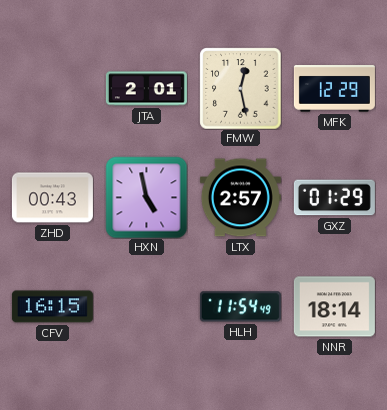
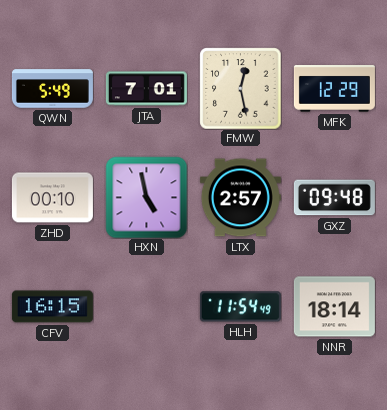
QWN: none -> 5:49 (52, 89)
JTA: 2:01 -> 7:01 (146, 89)
ZHD: 00:43 -> 00:10 (52, 198)
GXZ: 01:29 -> 09:48 (334, 198)
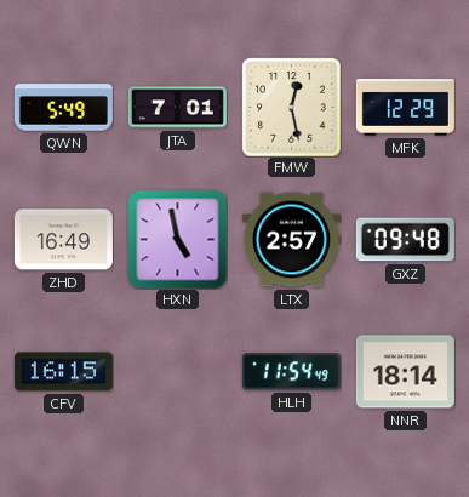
ZHD: 00:10 -> 16:49 (63, 240)
